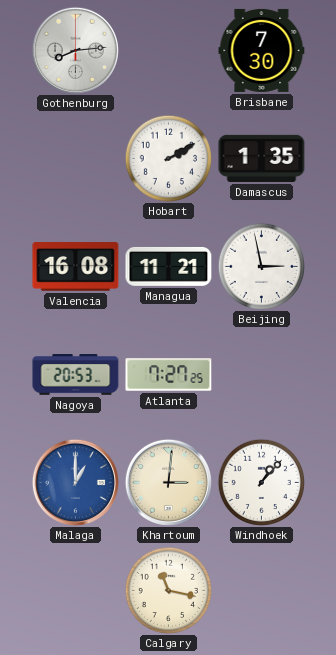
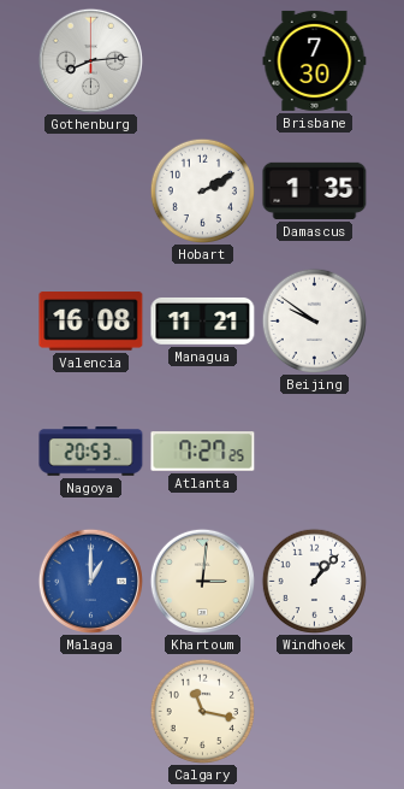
Beijing: 2:58 -> 9:51 (314, 320)
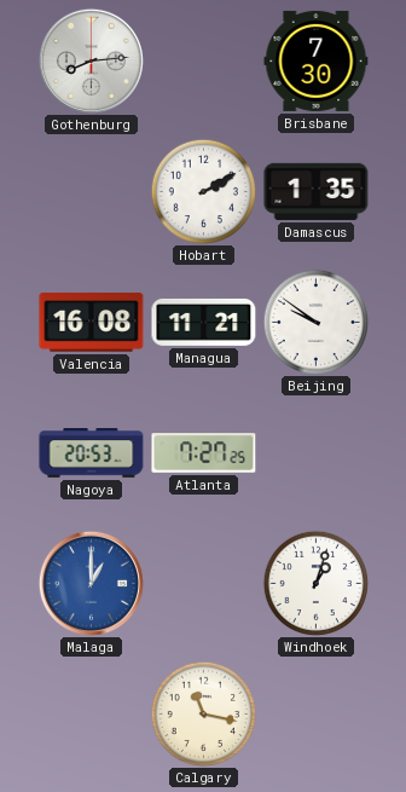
Khartoum: 3:01 -> none (202, 581)
Windhoek: 1:07 -> 1:03 (315, 583)
